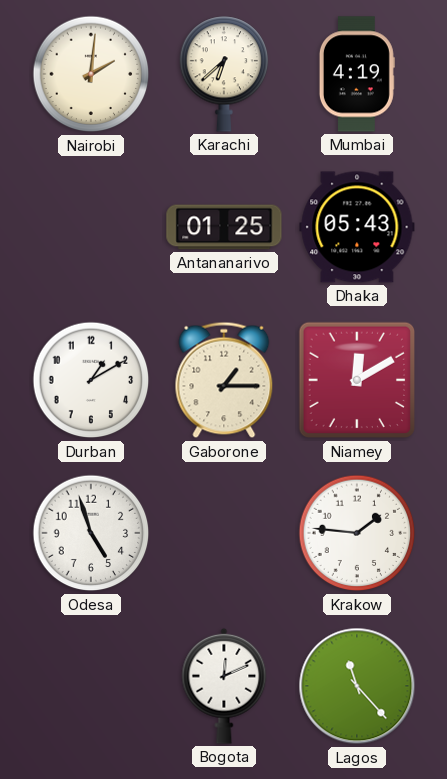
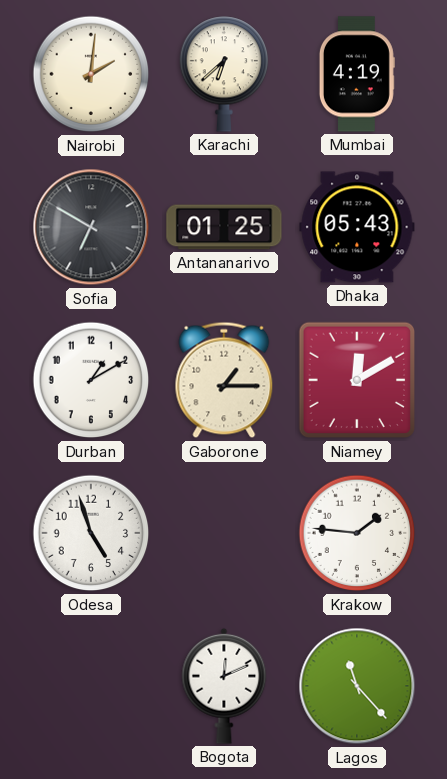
Sofia: none -> 6:50 (91, 227)
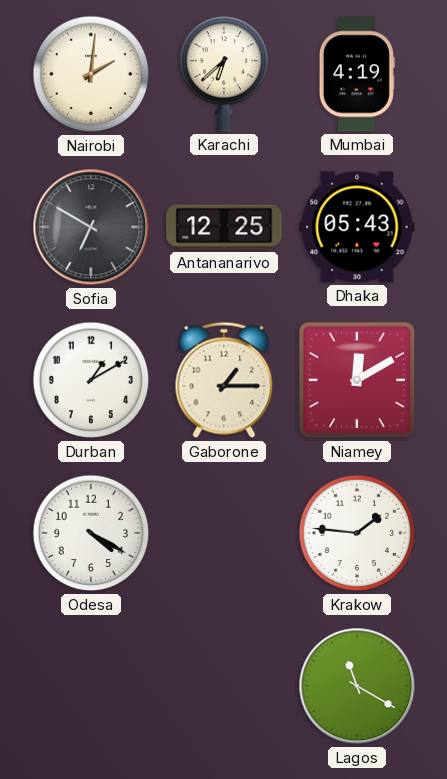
Antananarivo: 01:25 -> 12:25 (224, 227)
Odesa: 4:57 -> 4:20 (91, 533)
Bogota: 12:11 -> none (224, 686)
Lagos: 11:23 -> 11:20 (357, 686)
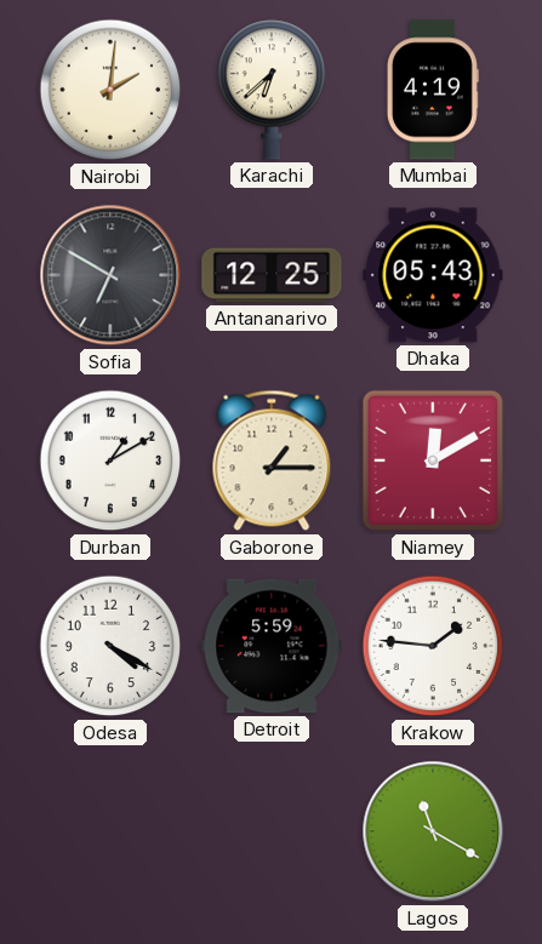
Detroit: none -> 5:59 (272, 646)
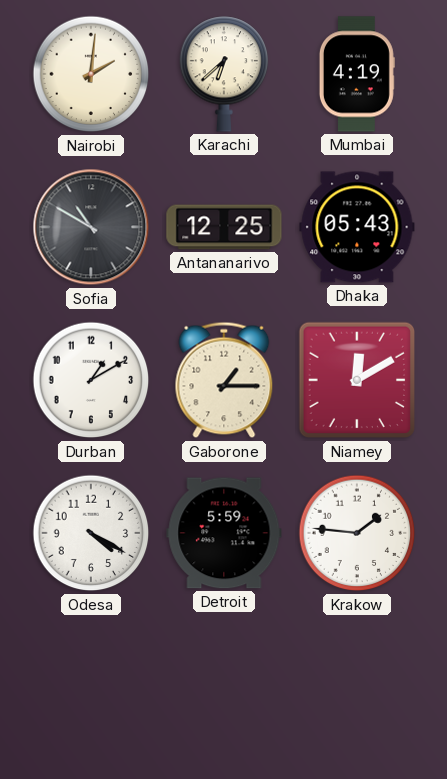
Sofia: 6:50 -> 10:50 (91, 227)
Lagos: 11:20 -> none (433, 831)
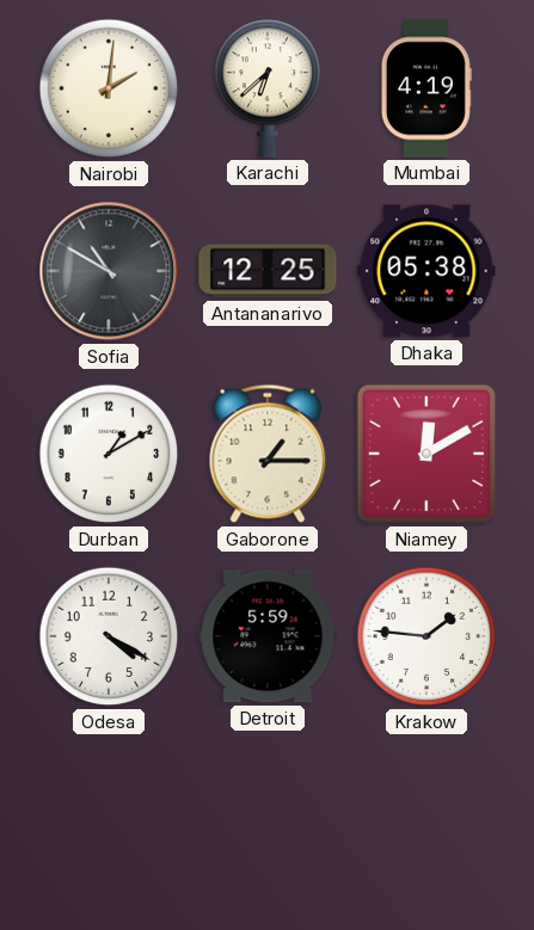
Dhaka: 05:43 -> 05:38 (426, 271)
